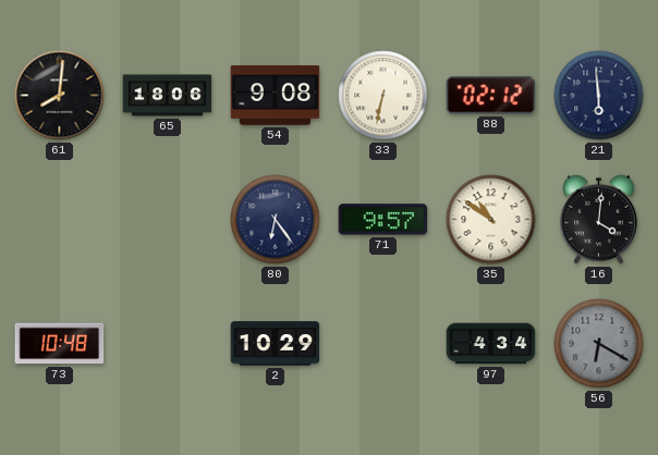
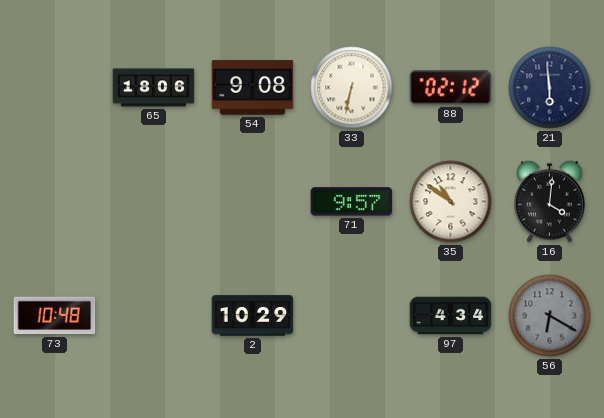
61: 8:01 -> none (60, 96)
80: 6:24 -> none (276, 220)
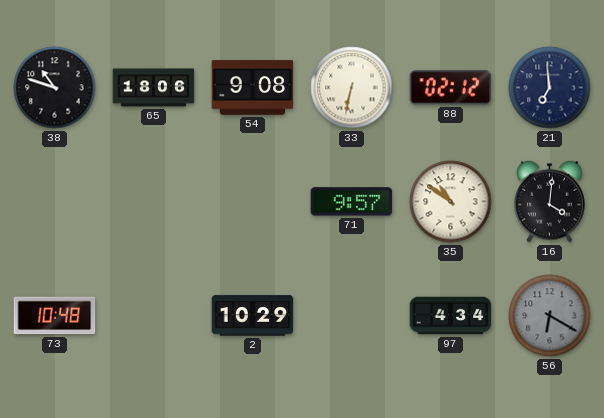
38: none -> 10:48 (55, 88)
21: 5:59 -> 6:59 (550, 88)
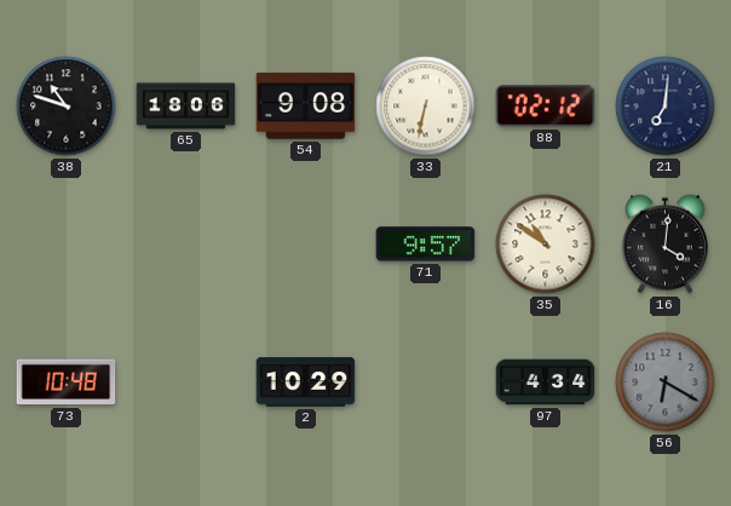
21: 6:59 -> 7:01 (666, 107)
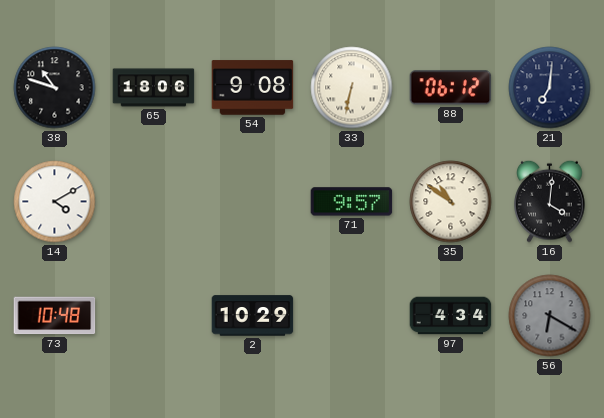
88: 02:12 -> 06:12 (451, 88)
14: none -> 4:10 (55, 202)
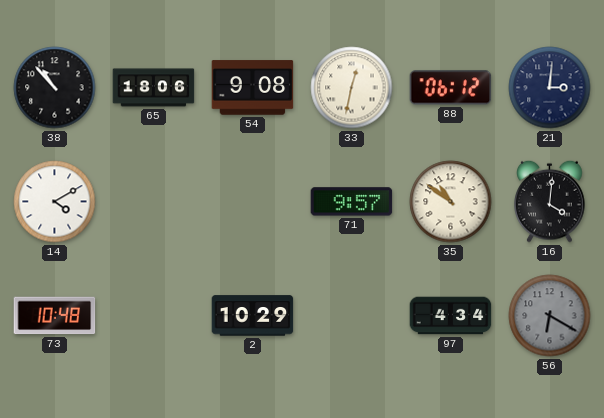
38: 10:48 -> 10:53 (55, 88)
33: 6:32 -> 12:32 (352, 88)
21: 7:01 -> 3:01 (550, 88)
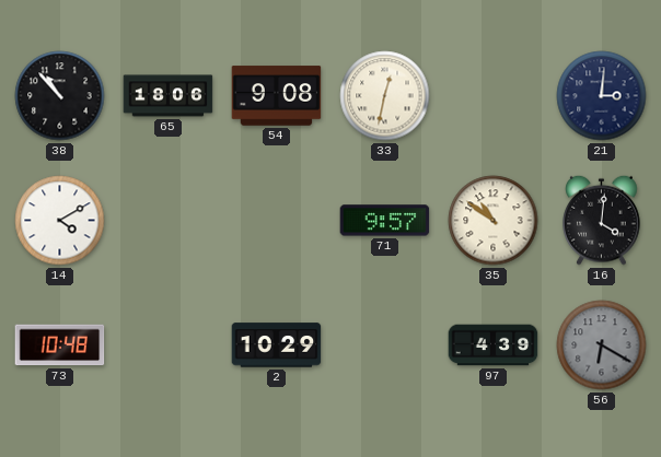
88: 06:12 -> none (451, 88)
97: 4:34 -> 4:39 (494, 345)
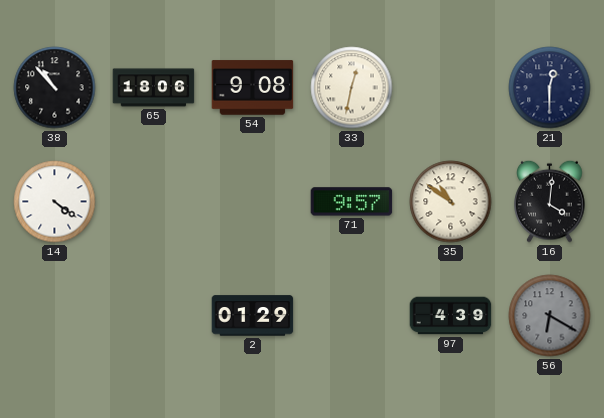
21: 3:01 -> 12:30 (550, 88)
14: 4:10 -> 4:21 (55, 202)
73: 10:48 -> none (60, 345)
2: 10:29 -> 01:29 (253, 316)
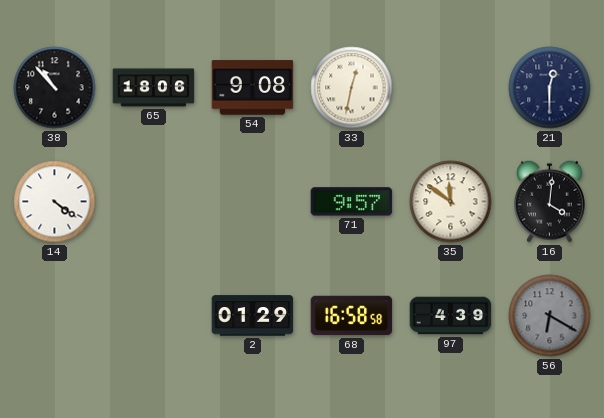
35: 10:51 -> 11:51 (451, 202)
68: none -> 16:58 (352, 316)
